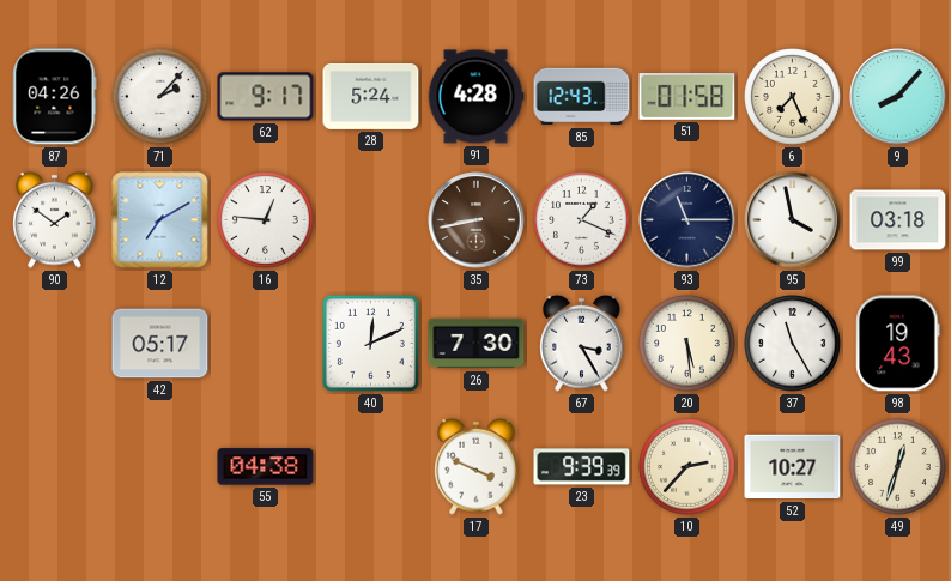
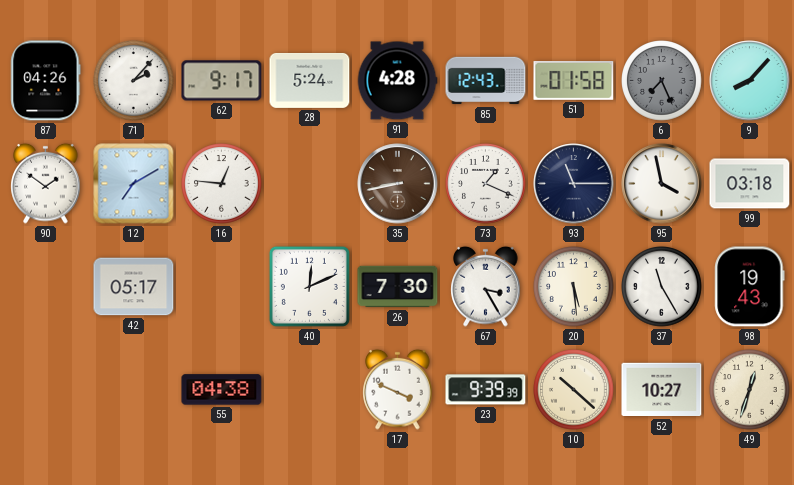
6 dial: cream -> grey (662, 81)
10: 2:37 -> 10:22 (574, 390)
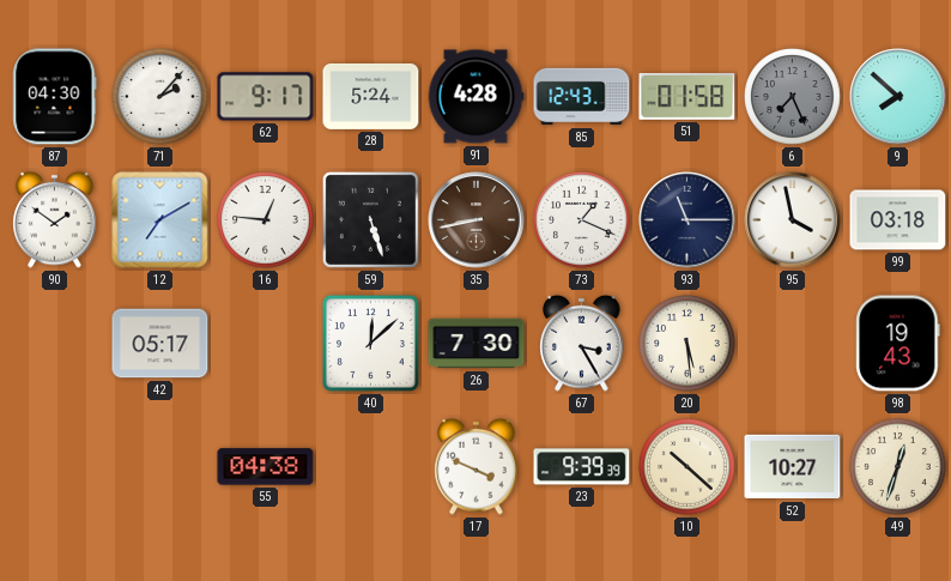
87: 04:26 -> 04:30 (55, 97)
9: 8:07 -> 7:52 (898, 97)
59: none -> 5:27 (370, 219)
40: 12:11 -> 12:08 (370, 343)
37: 11:25 -> none (662, 287)
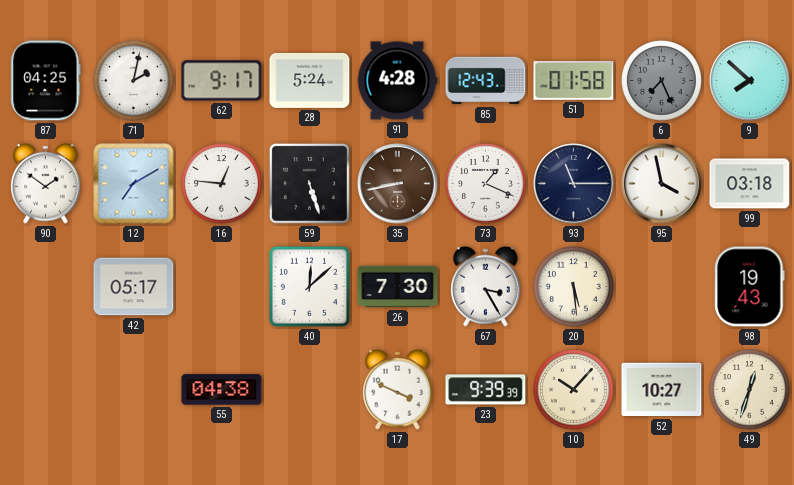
87: 04:30 -> 04:25 (46, 81)
71: 2:07 -> 2:02 (134, 81)
10: 10:22 -> 10:07 (574, 390)
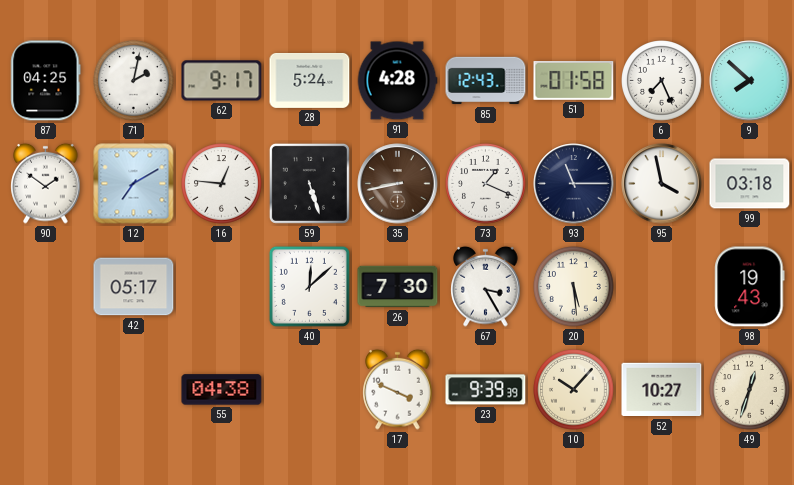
6 dial: grey -> white (662, 81)
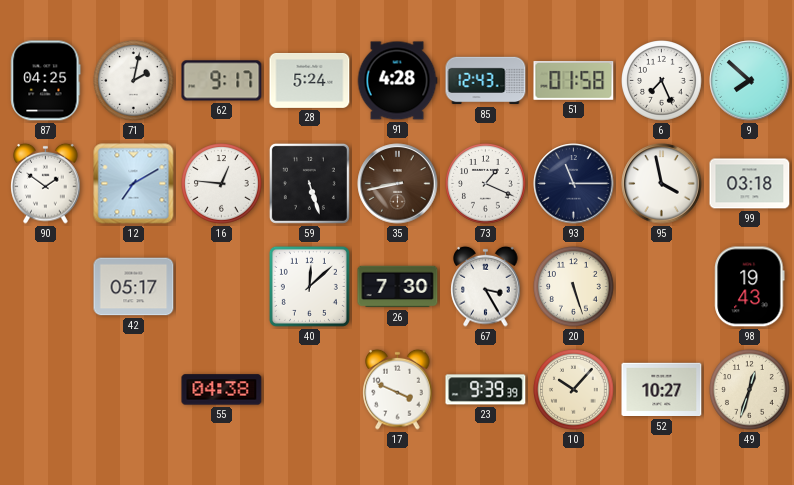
20: 5:29 -> 5:27 (574, 287)
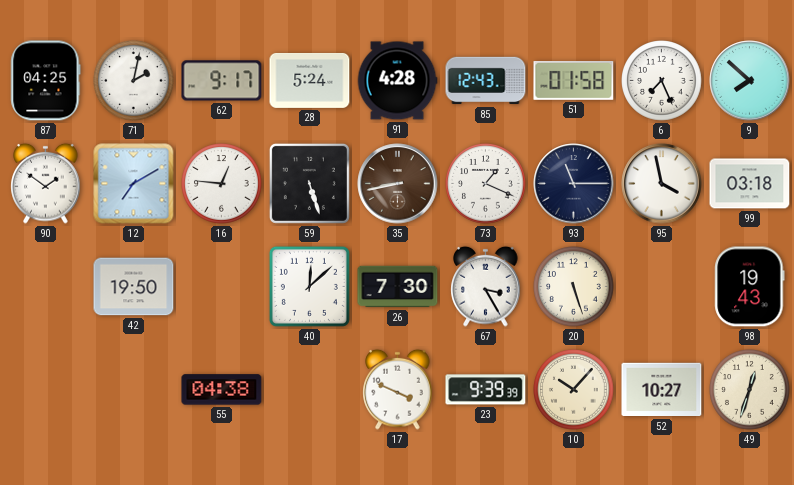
42: 05:17 -> 19:50 (134, 287)
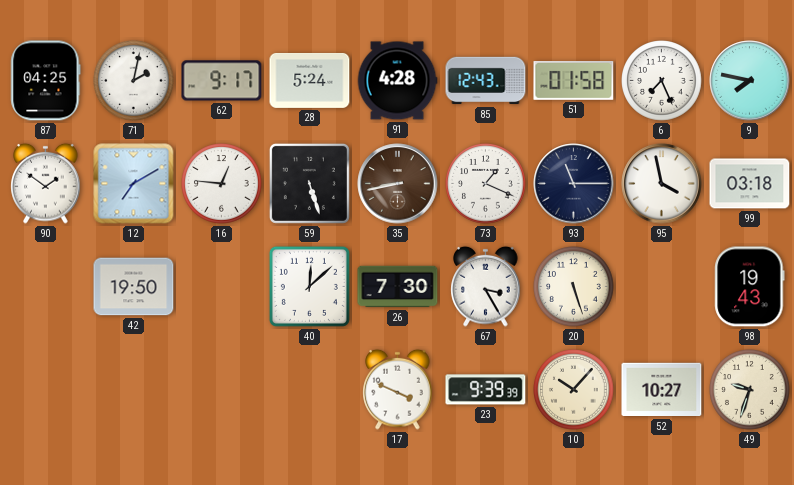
9: 7:52 -> 7:47 (750, 81)
55: 04:38 -> none (222, 390)
49: 12:33 -> 9:33 (750, 390)
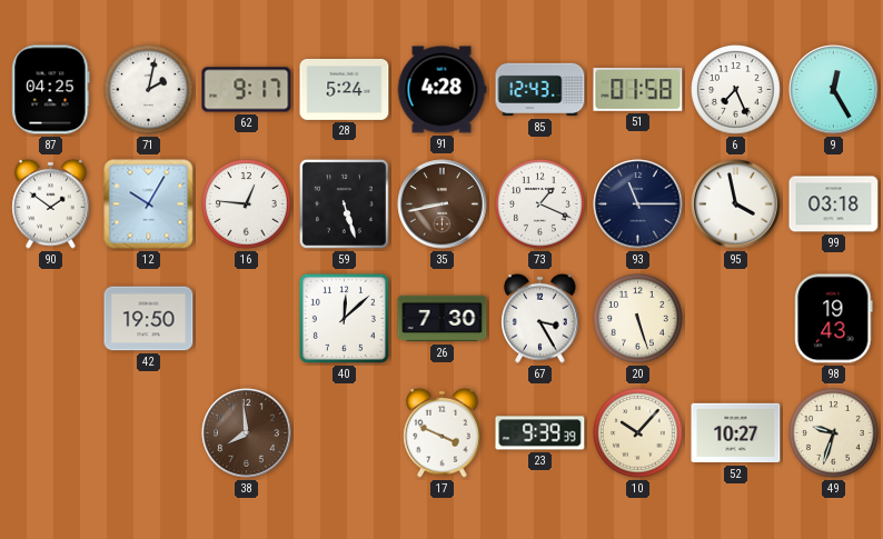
9: 7:47 -> 12:25 (834, 90)
12: 7:10 -> 10:05 (149, 204)
38: none -> 7:59 (247, 433)
